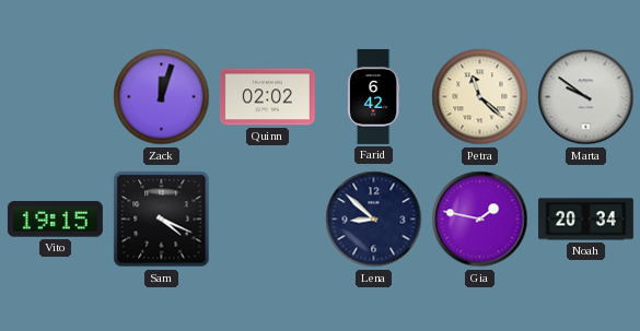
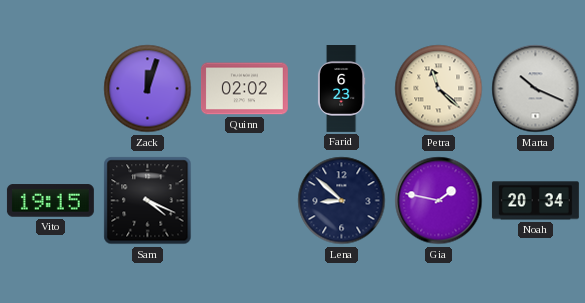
Farid: 6:42 -> 6:23 (341, 89)
Marta: 9:51 -> 10:19 (536, 89)
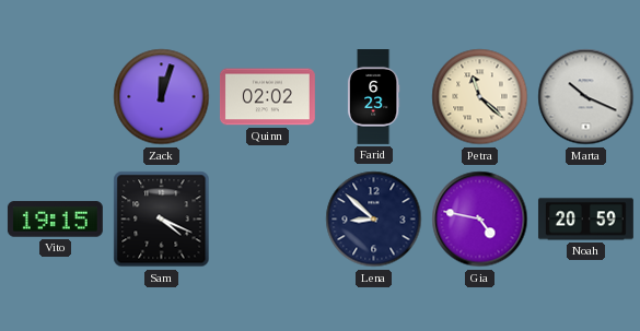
Gia: 1:47 -> 4:47 (480, 220)
Noah: 20:34 -> 20:59 (585, 220)
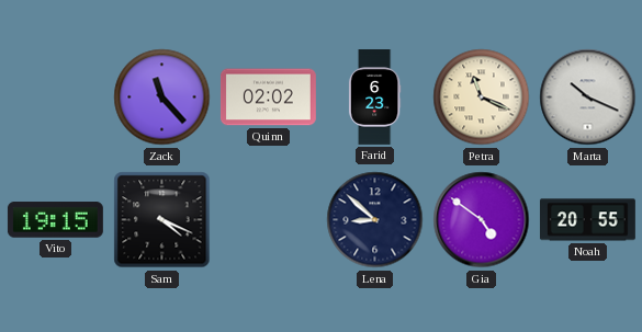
Zack: 12:03 -> 11:23 (162, 98)
Petra: 11:22 -> 11:19 (482, 98)
Gia: 4:47 -> 4:51 (482, 220)
Noah: 20:59 -> 20:55 (587, 220)
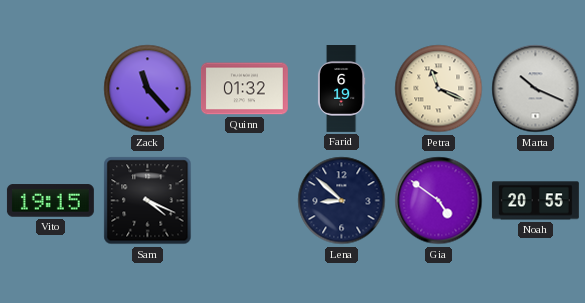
Quinn: 02:02 -> 01:32 (244, 89)
Farid: 6:23 -> 6:19 (341, 89)
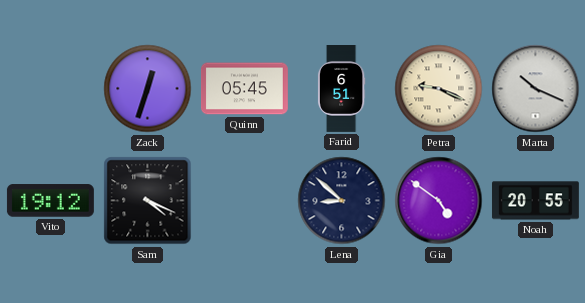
Zack: 11:23 -> 12:33 (148, 89)
Quinn: 01:32 -> 05:45 (244, 89)
Farid: 6:19 -> 6:51 (341, 89)
Petra: 11:19 -> 9:19 (439, 89)
Vito: 19:15 -> 19:12 (50, 201)
